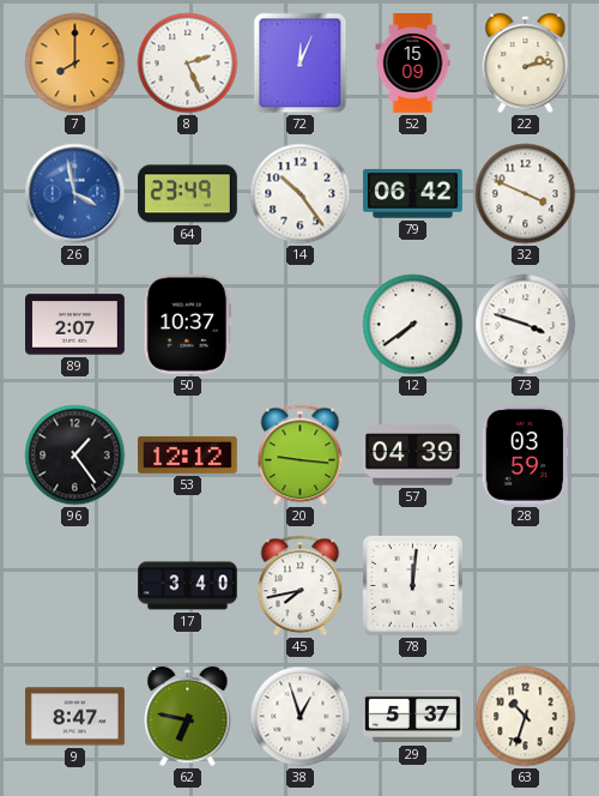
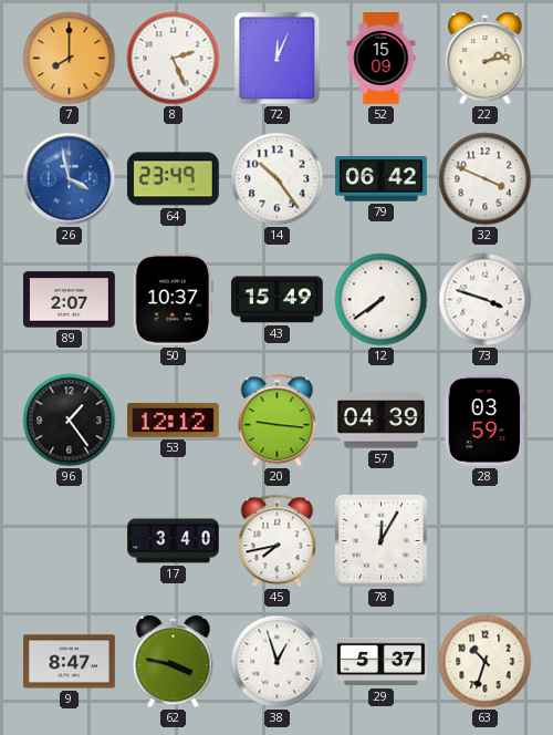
43: none -> 15:49 (276, 300)
78: 12:01 -> 12:05 (380, 540)
62: 6:47 -> 3:47 (174, 662)
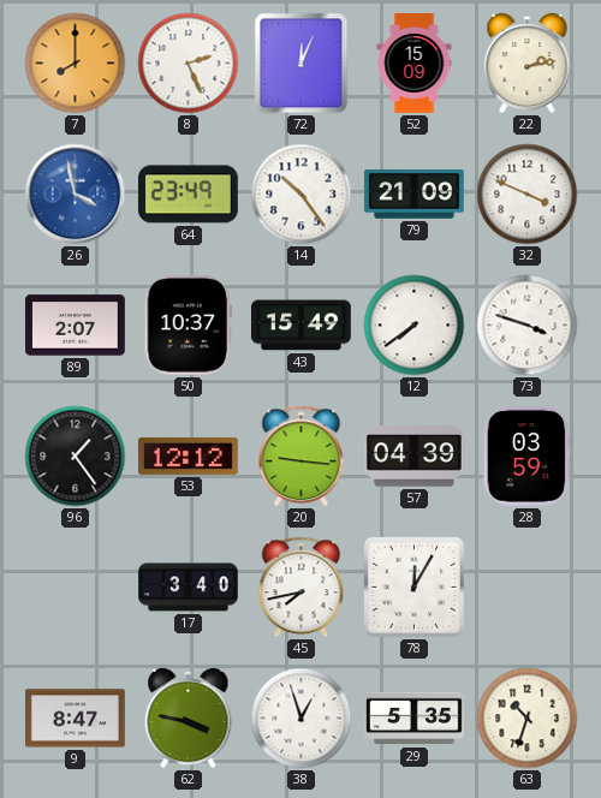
79: 06:42 -> 21:09 (413, 195)
29: 5:37 -> 5:35 (415, 719)
